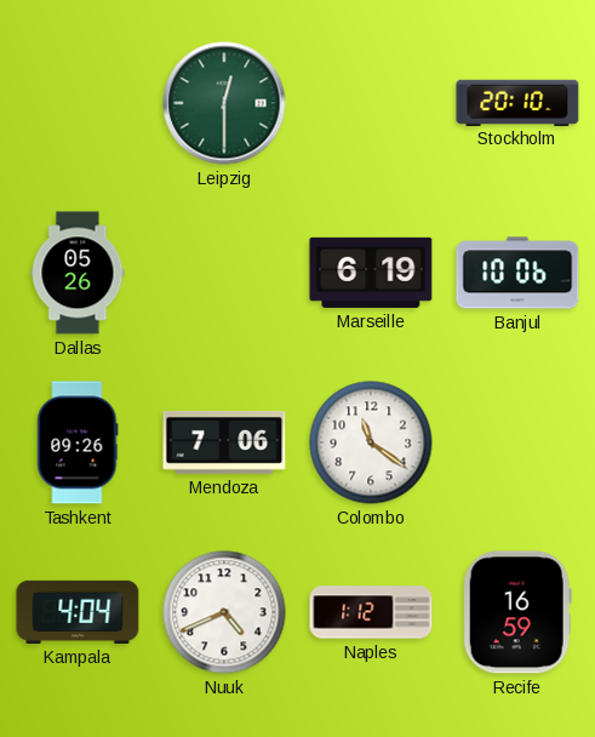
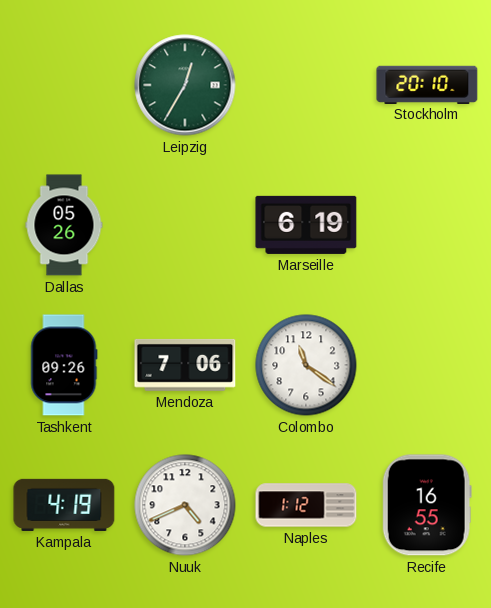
Leipzig: 12:30 -> 12:35 (185, 85)
Banjul: 10:06 -> none (517, 273)
Kampala: 4:04 -> 4:19 (64, 505)
Recife: 16:59 -> 16:55 (427, 505)
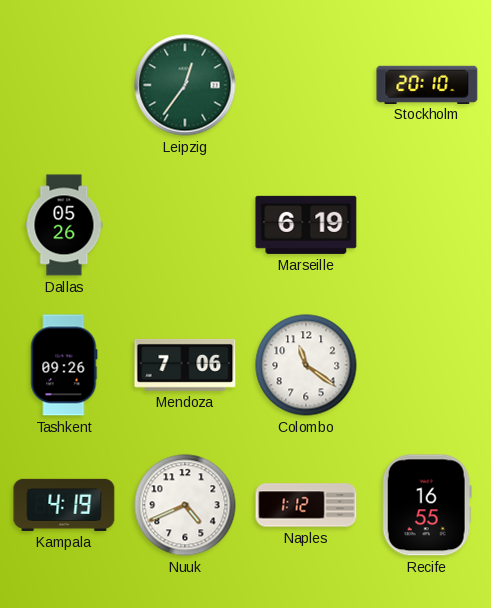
Leipzig: 12:35 -> 12:36 (185, 85)
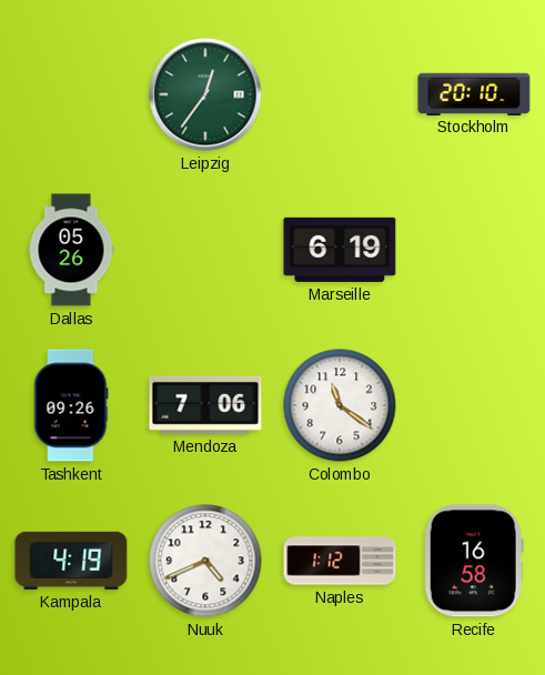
Recife: 16:55 -> 16:58 (474, 561)
